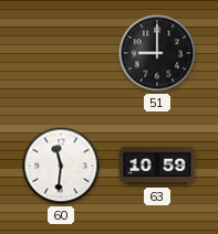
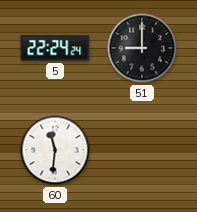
5: none -> 22:24 (55, 48)
63: 10:59 -> none (157, 166)
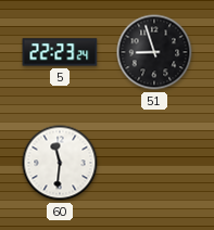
5: 22:24 -> 22:23 (60, 52)
51: 9:00 -> 8:57 (154, 52)
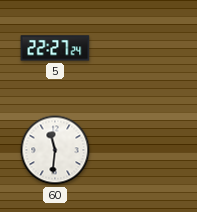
5: 22:23 -> 22:27 (55, 48)
51: 8:57 -> none (154, 52)
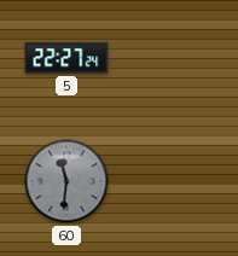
60 dial: white -> grey (66, 181)
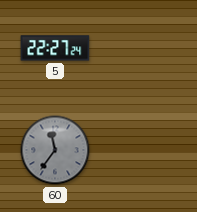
60: 11:31 -> 11:36 (55, 150)
